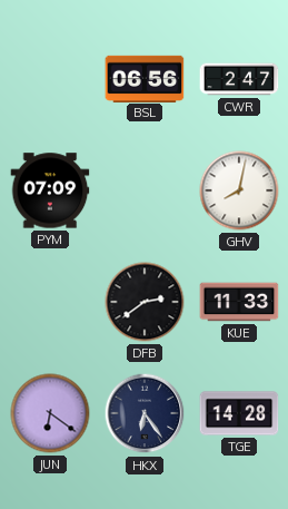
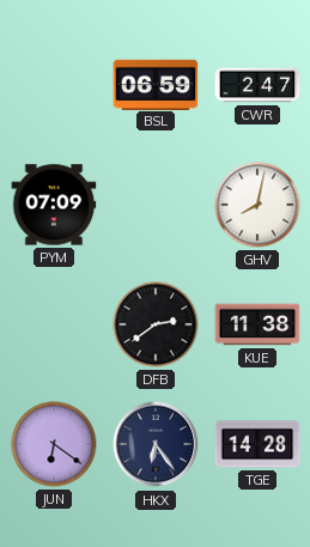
BSL: 06:56 -> 06:59 (156, 84)
KUE: 11:33 -> 11:38 (257, 324)
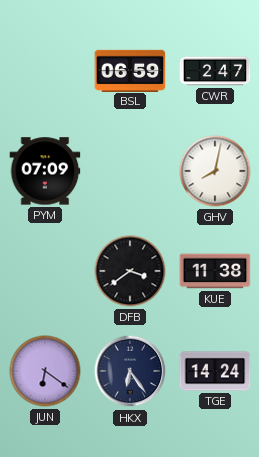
DFB: 2:39 -> 3:39 (130, 271)
TGE: 14:28 -> 14:24 (215, 371)
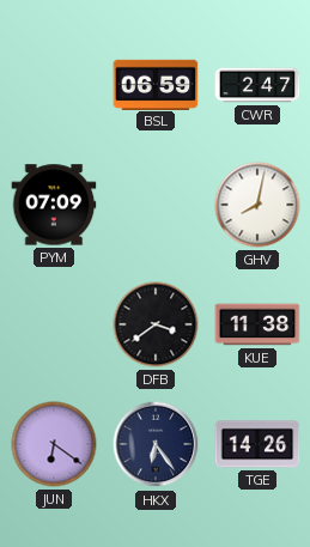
TGE: 14:24 -> 14:26 (257, 444)
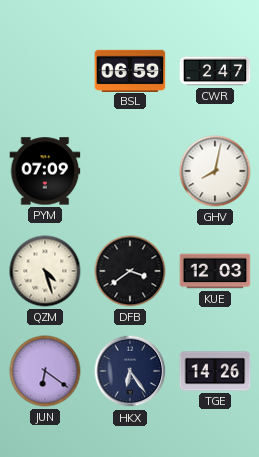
QZM: none -> 4:27 (45, 271)
KUE: 11:38 -> 12:03 (215, 271)
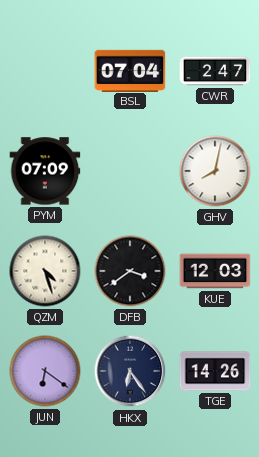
BSL: 06:59 -> 07:04 (130, 70)
